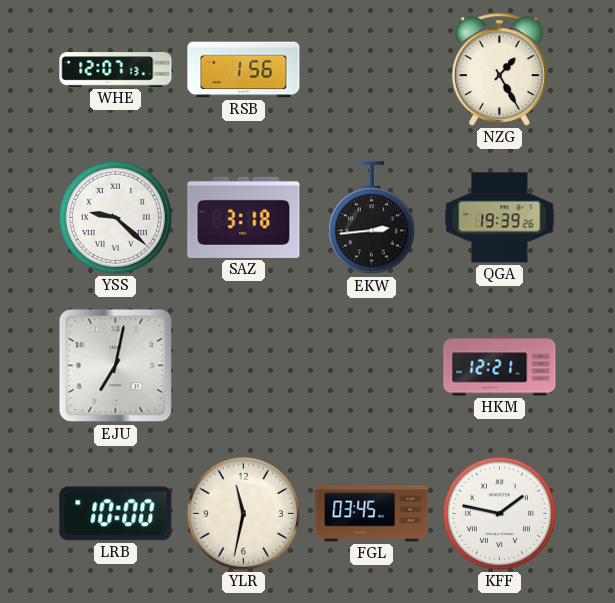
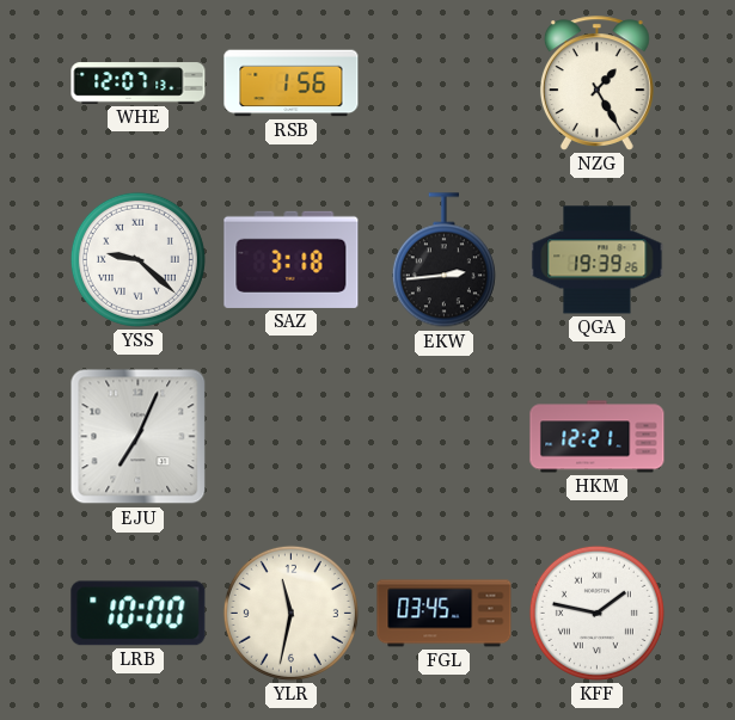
EJU: 7:02 -> 7:04 (139, 437)
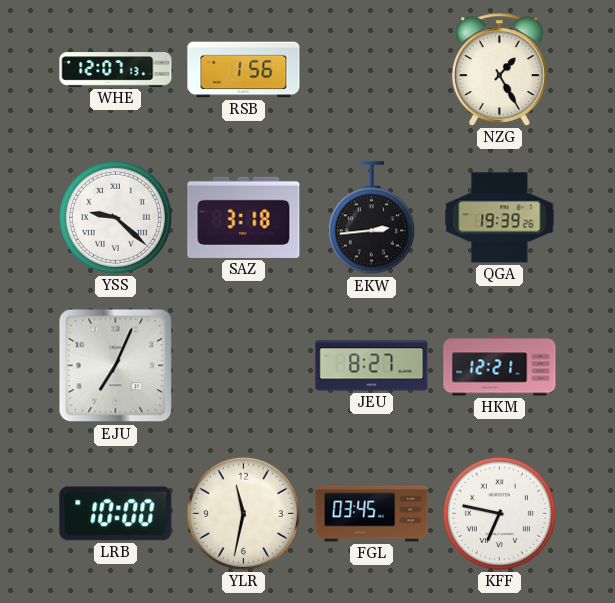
JEU: none -> 8:27 (372, 366)
KFF: 1:47 -> 6:47 (499, 513)
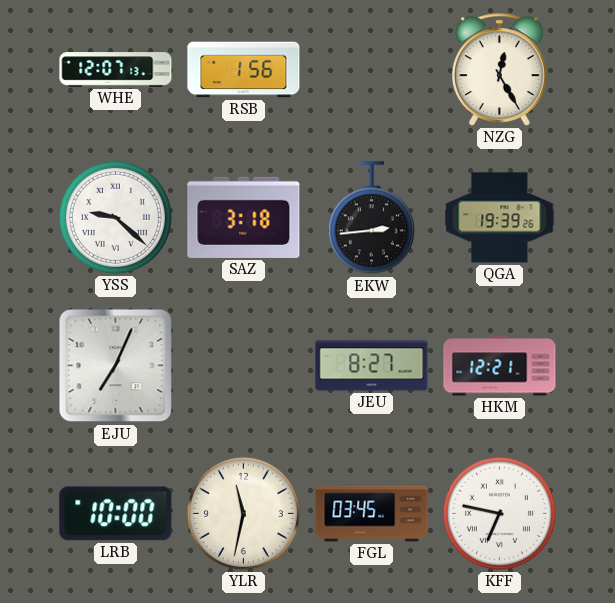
NZG: 1:25 -> 12:25 (499, 70)
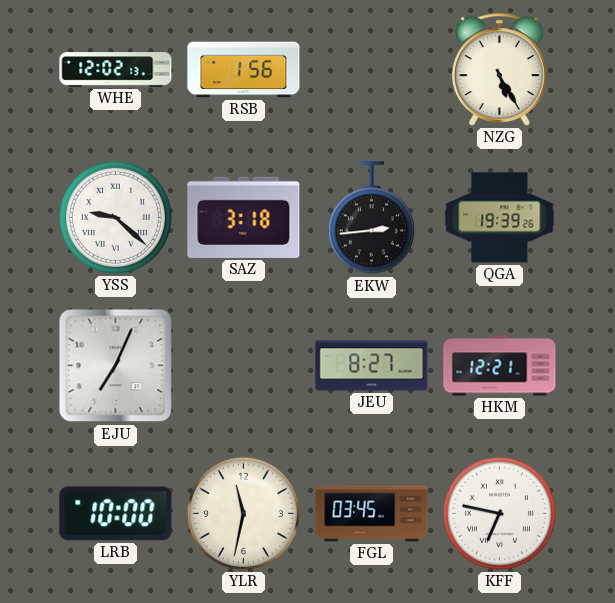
WHE: 12:07 -> 12:02 (116, 70)
NZG: 12:25 -> 5:25 (499, 70)
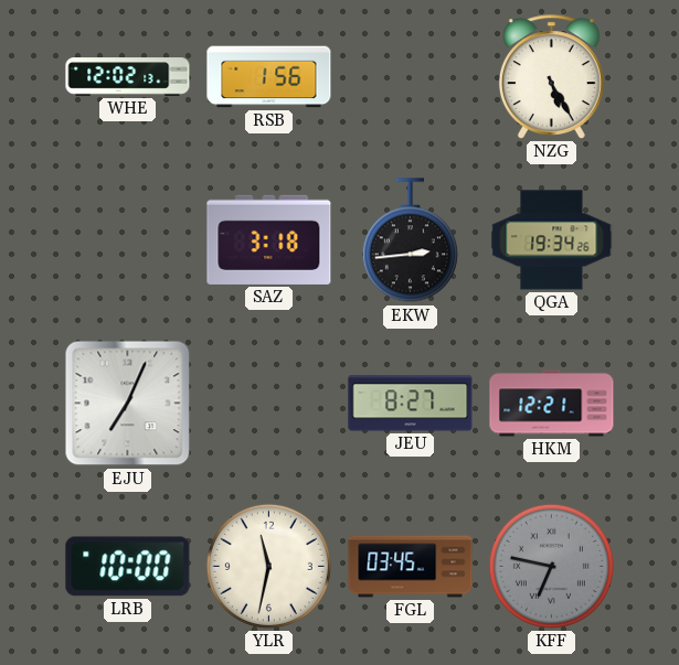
YSS: 9:22 -> none (115, 217)
QGA: 19:39 -> 19:34 (552, 240)
KFF dial: white -> grey (551, 566)
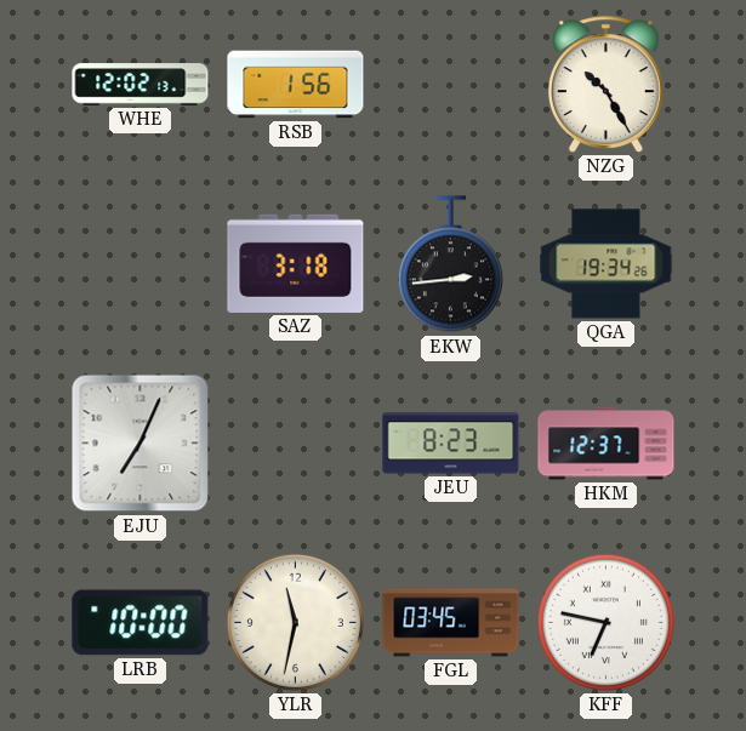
NZG: 5:25 -> 10:25 (605, 85)
JEU: 8:27 -> 8:23 (451, 444)
HKM: 12:21 -> 12:37 (607, 444)
KFF dial: grey -> white (605, 622)
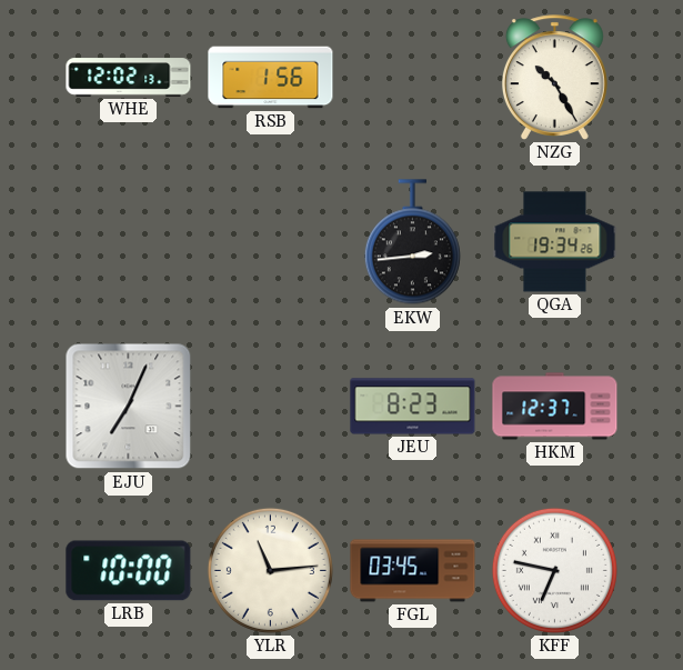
SAZ: 3:18 -> none (296, 263)
YLR: 11:32 -> 11:14 (270, 570)
